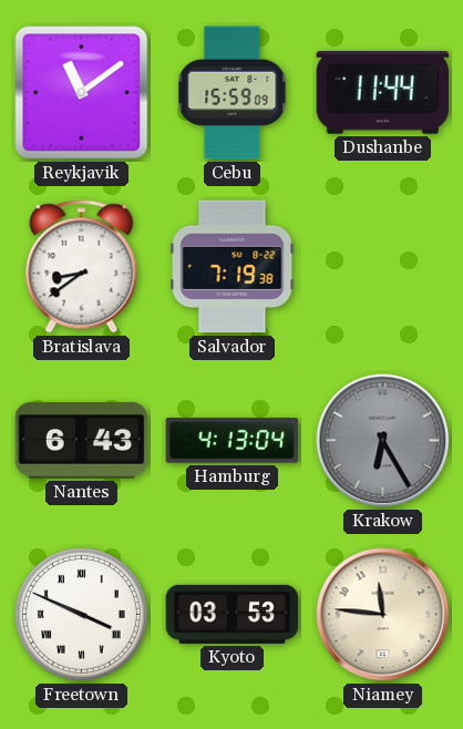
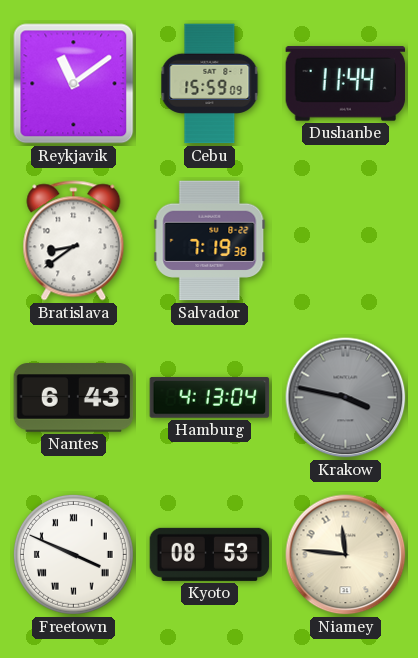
Krakow: 6:25 -> 3:47 (346, 398)
Kyoto: 03:53 -> 08:53 (210, 554)
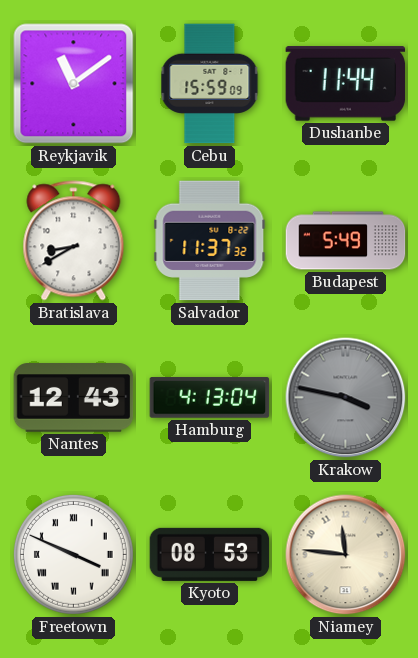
Bratislava: 8:39 -> 8:40 (74, 241)
Salvador: 7:19 -> 11:37 (210, 241)
Budapest: none -> 5:49 (346, 241)
Nantes: 6:43 -> 12:43 (74, 398)
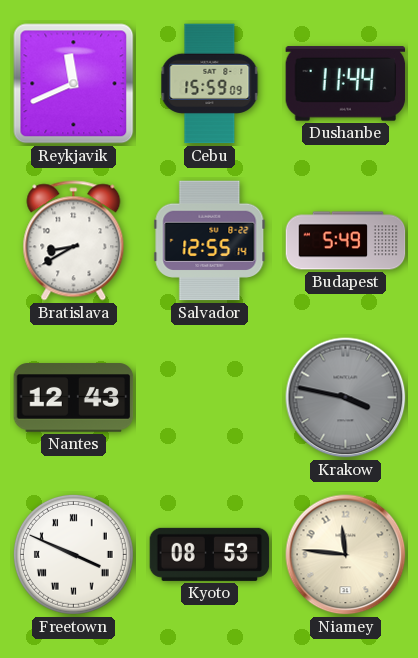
Reykjavik: 11:09 -> 11:41 (74, 84)
Salvador: 11:37 -> 12:55 (210, 241)
Hamburg: 4:13 -> none (210, 398)
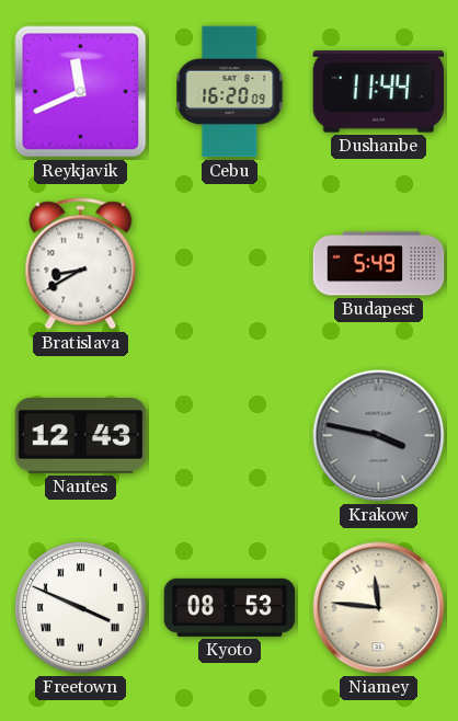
Cebu: 15:59 -> 16:20 (230, 92)
Salvador: 12:55 -> none (210, 241)
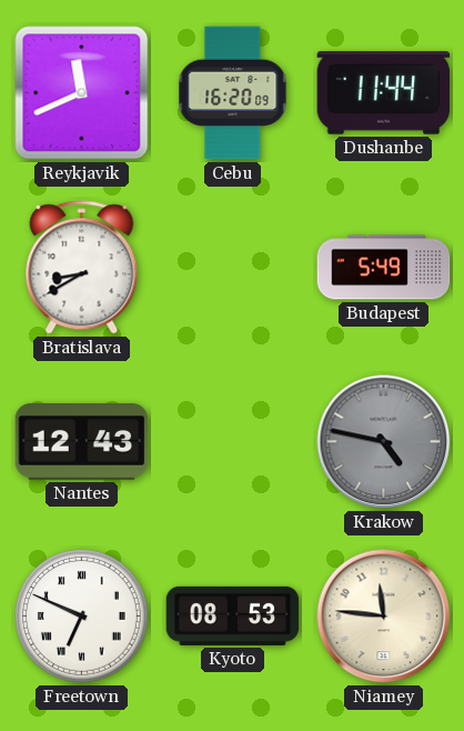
Krakow: 3:47 -> 4:47 (384, 442)
Freetown: 3:49 -> 6:49 (81, 615)
